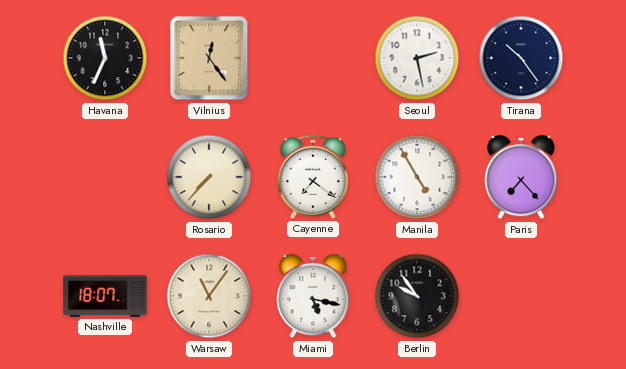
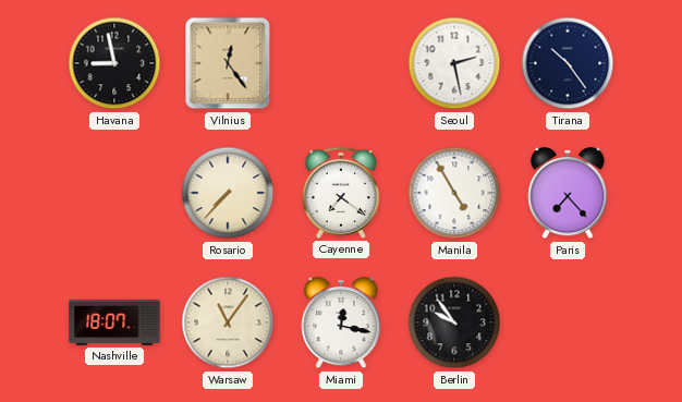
Havana: 11:34 -> 8:58 (114, 63)
Miami: 5:17 -> 12:17 (341, 322)
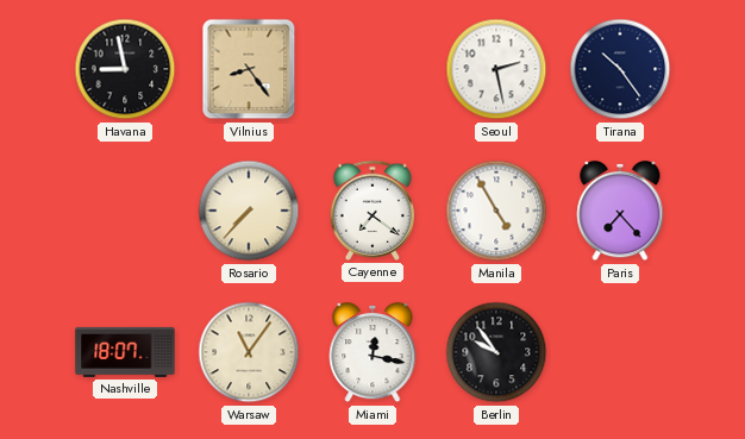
Vilnius: 12:24 -> 8:24 (249, 69)
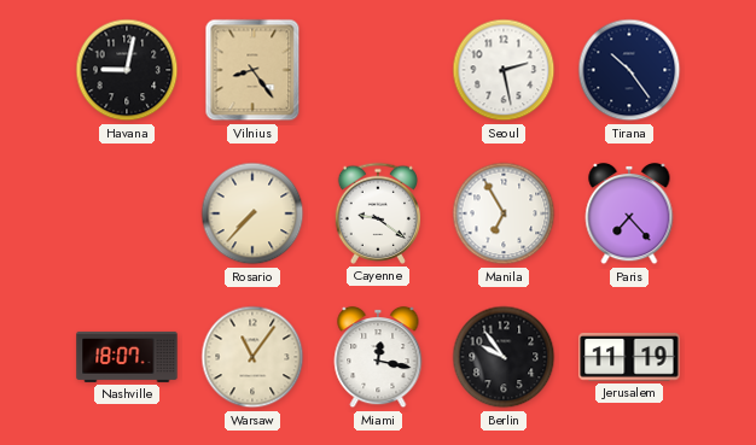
Havana: 8:58 -> 9:02 (127, 70)
Cayenne: 7:21 -> 9:21 (377, 213)
Manila: 4:55 -> 6:55 (504, 213)
Jerusalem: none -> 11:19 (629, 357)
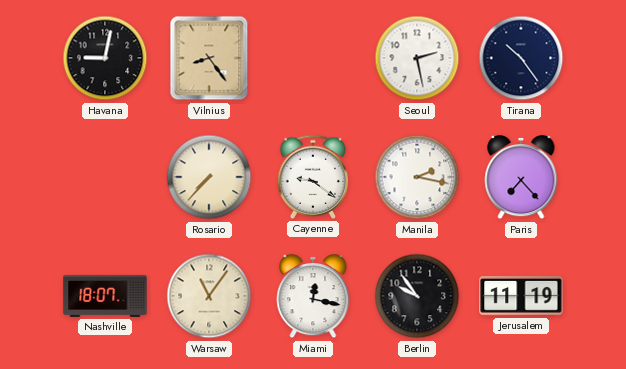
Manila: 6:55 -> 2:17 (417, 177)
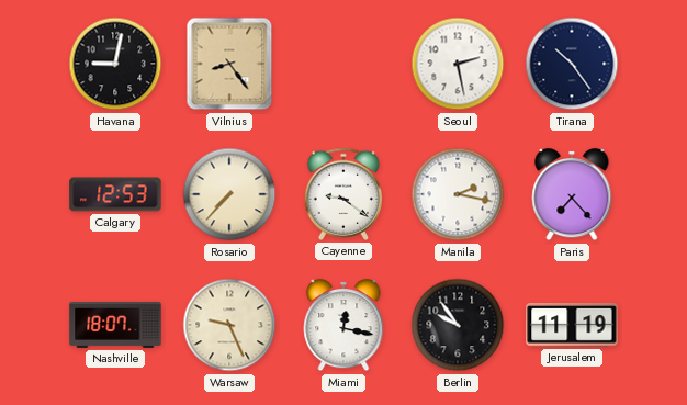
Calgary: none -> 12:53 (115, 194)
Warsaw: 11:06 -> 9:26 (229, 325)
